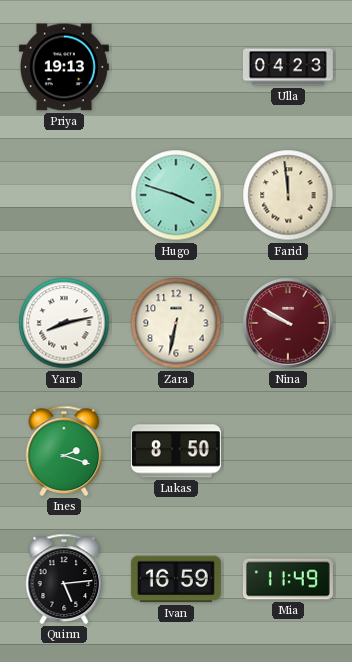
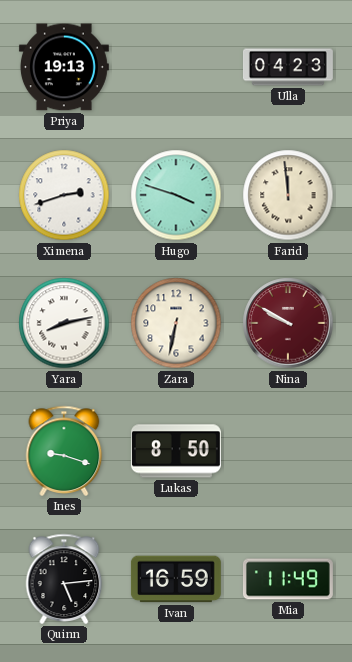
Ximena: none -> 2:42 (64, 195)
Ines: 2:18 -> 9:18 (64, 451)
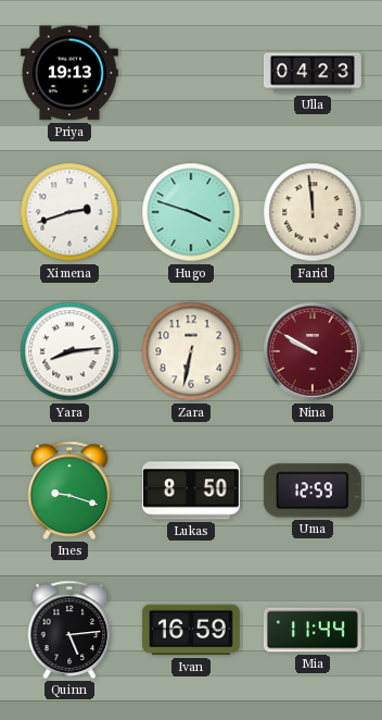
Yara: 8:13 -> 8:14 (69, 351)
Uma: none -> 12:59 (313, 491)
Mia: 11:49 -> 11:44 (313, 630)
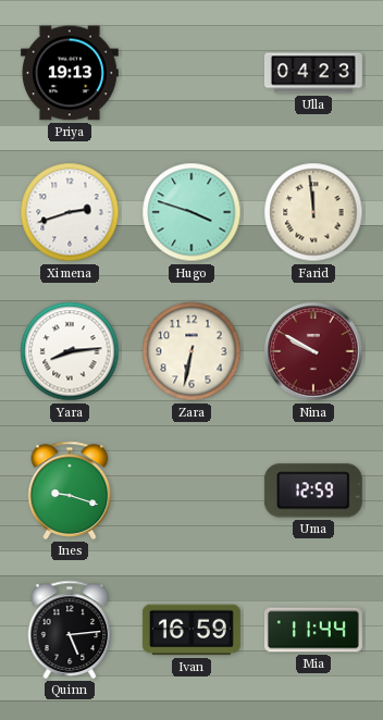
Lukas: 8:50 -> none (191, 491)
